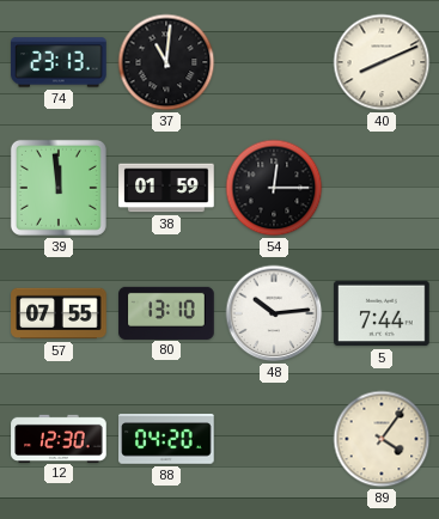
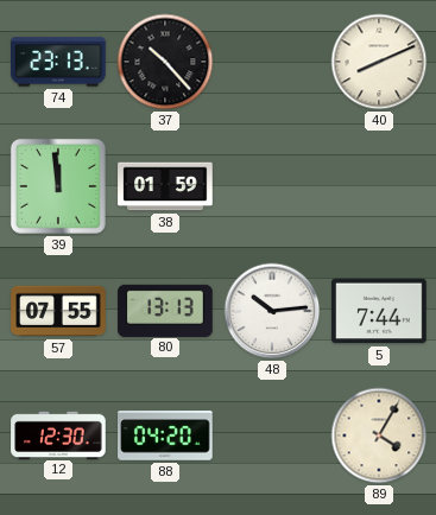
37: 11:01 -> 10:23 (165, 62)
54: 12:15 -> none (274, 188)
80: 13:10 -> 13:13 (165, 310)
89: 4:06 -> 4:05 (379, 435)
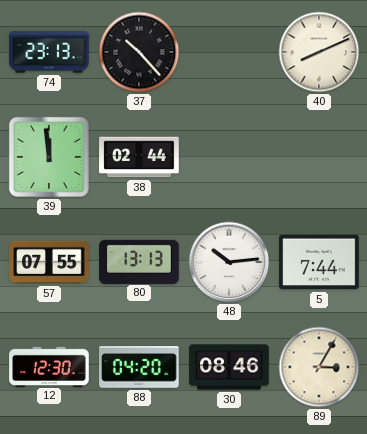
38: 01:59 -> 02:44 (139, 157)
30: none -> 08:46 (229, 367)
89: 4:05 -> 3:05 (319, 367)
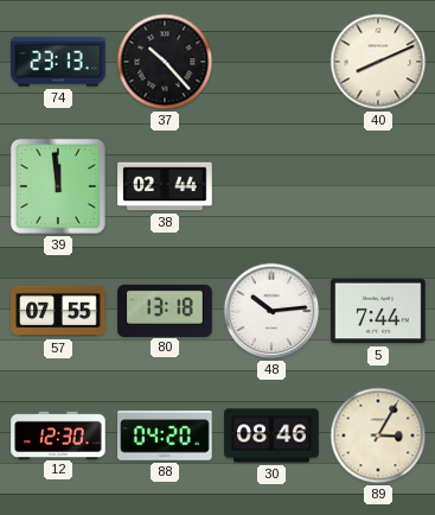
80: 13:13 -> 13:18 (165, 310)
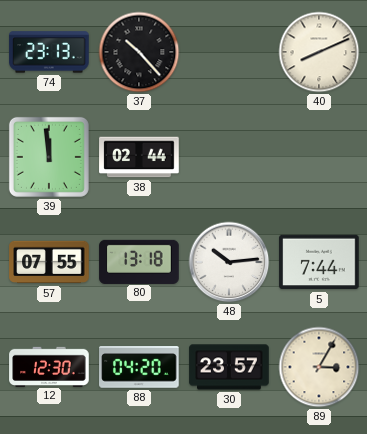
30: 08:46 -> 23:57 (229, 367)
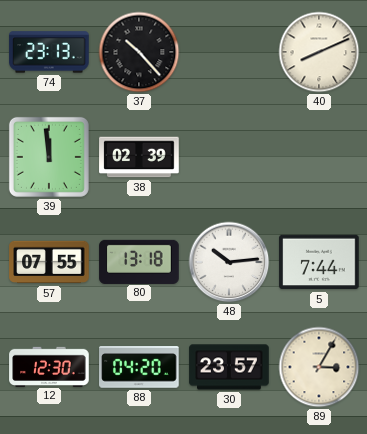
38: 02:44 -> 02:39 (139, 157)
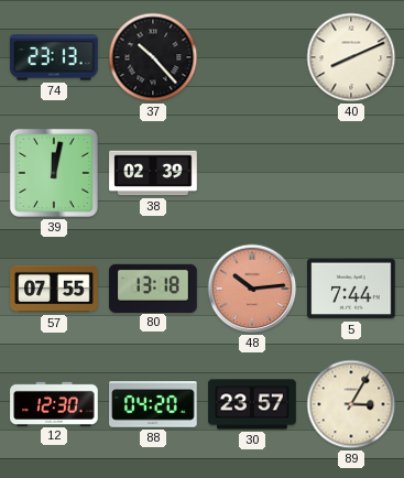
39: 11:59 -> 12:02 (54, 173)
48 dial: white -> salmon (252, 289)
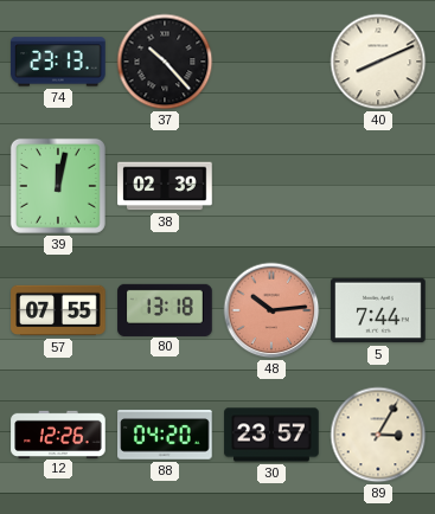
12: 12:30 -> 12:26 (58, 433)
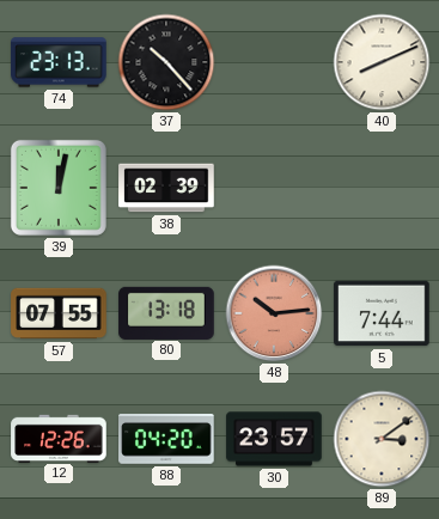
89: 3:05 -> 3:09 (382, 439)
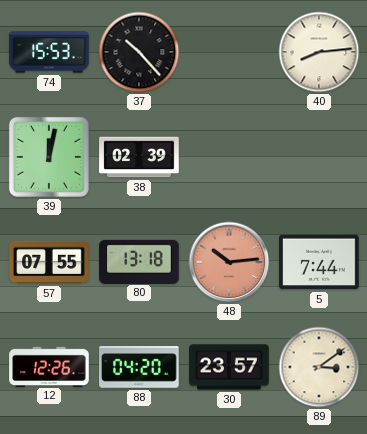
74: 23:13 -> 15:53 (49, 52)
40: 8:11 -> 8:14 (319, 52)
